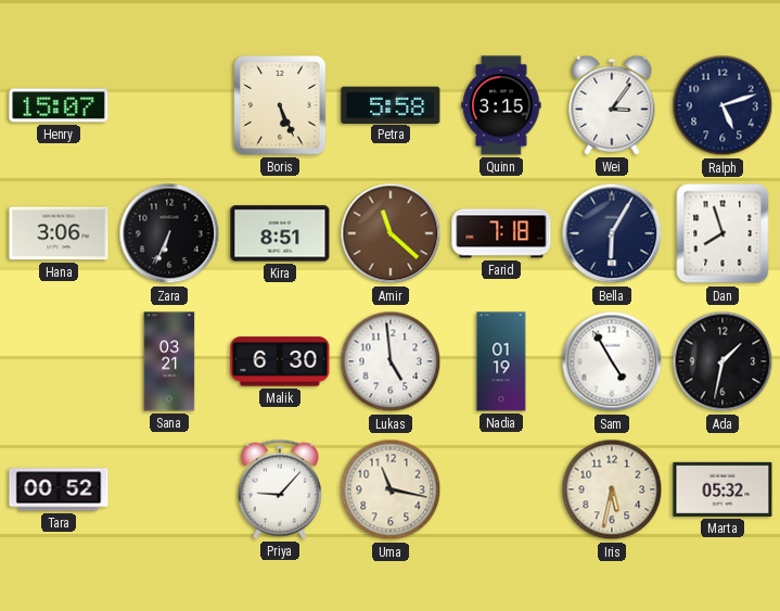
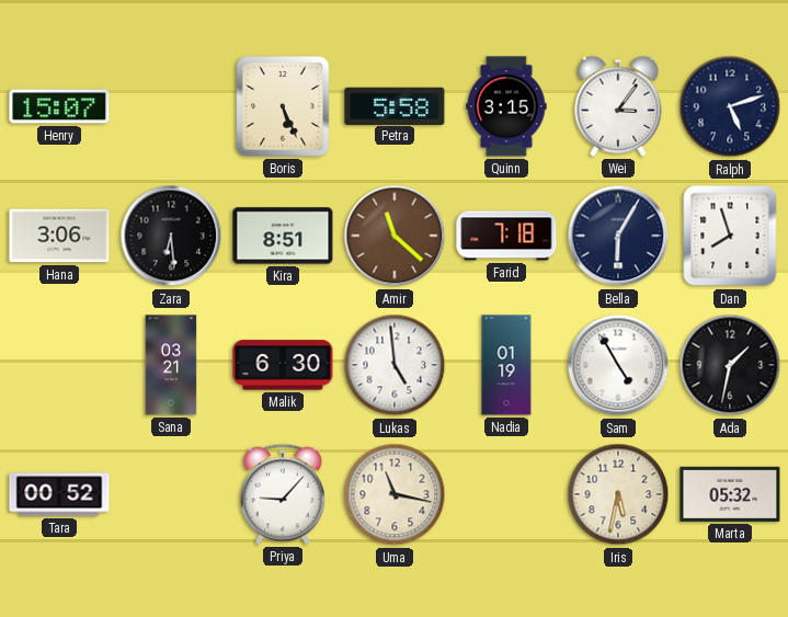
Zara: 6:34 -> 6:29 (171, 236)
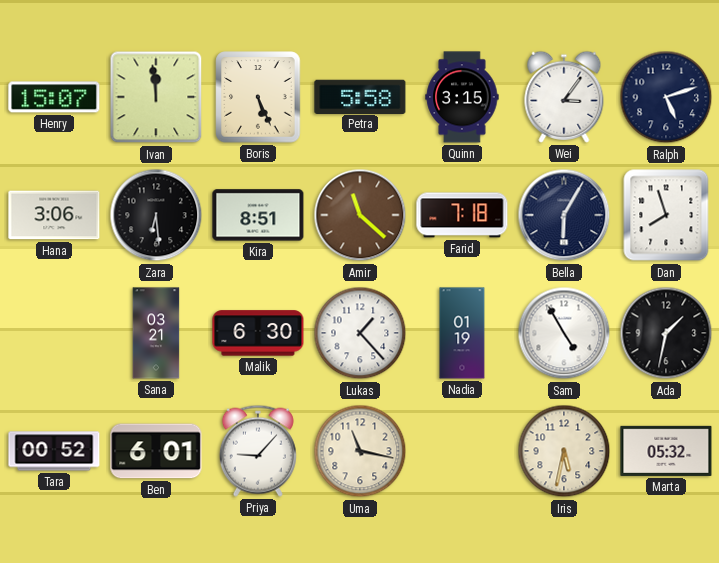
Ivan: none -> 11:59 (156, 97)
Lukas: 4:59 -> 1:23 (360, 333)
Ben: none -> 6:01 (156, 451)
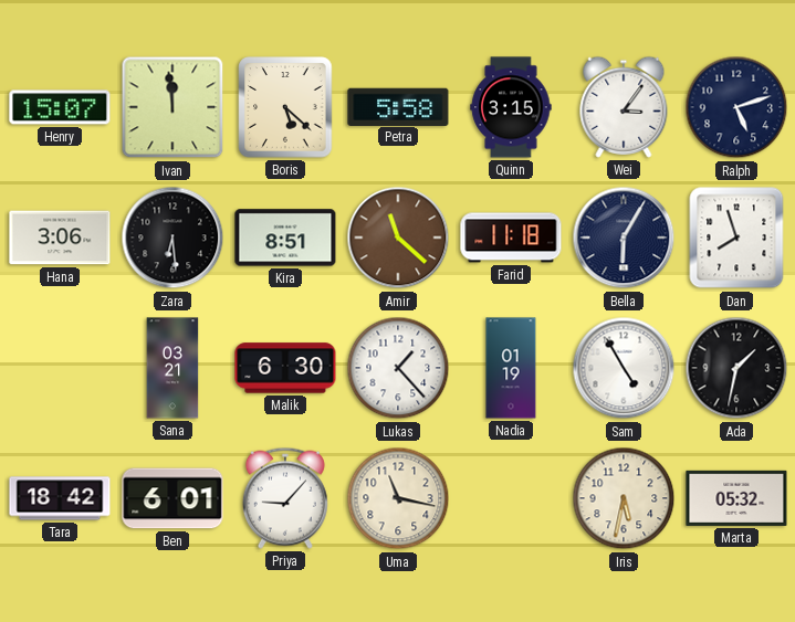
Boris: 5:26 -> 5:22 (285, 107)
Farid: 7:18 -> 11:18 (511, 238)
Tara: 00:52 -> 18:42 (60, 498)
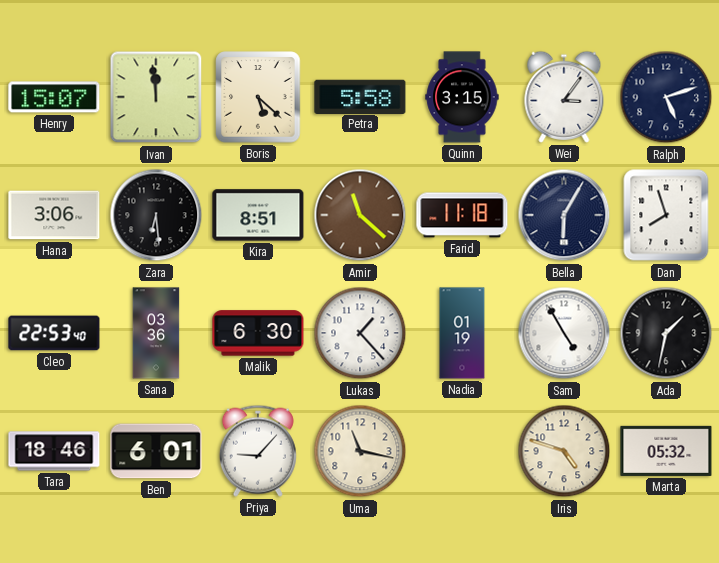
Cleo: none -> 22:53 (54, 333)
Sana: 03:21 -> 03:36 (156, 333)
Tara: 18:42 -> 18:46 (54, 451)
Iris: 5:32 -> 4:48 (564, 451)
